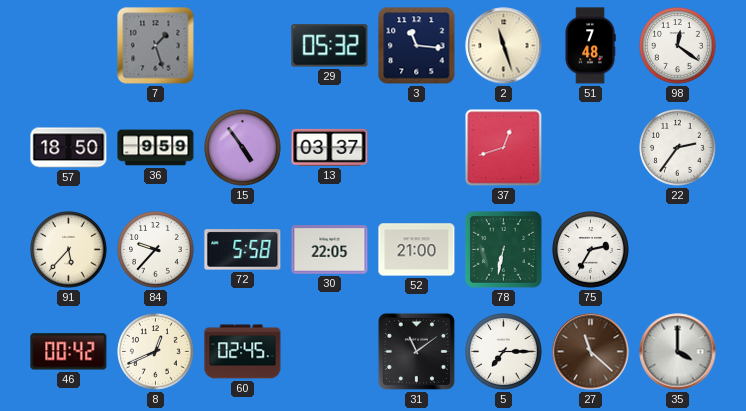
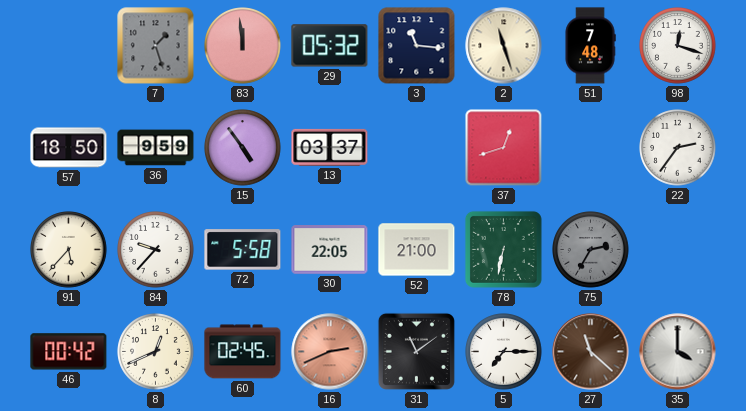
83: none -> 11:59 (243, 46)
98: 12:21 -> 12:18 (678, 46)
75 dial: white -> grey (591, 250)
16: none -> 2:41 (330, 352)
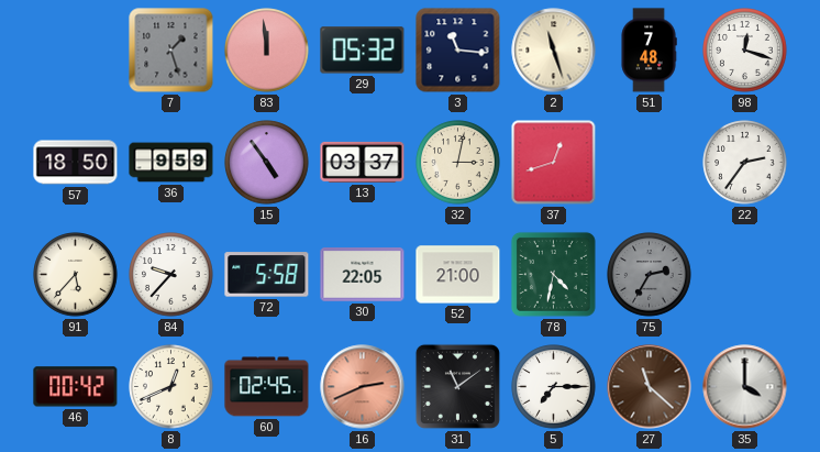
32: none -> 3:02 (458, 163)
78: 6:32 -> 4:32 (553, 274)
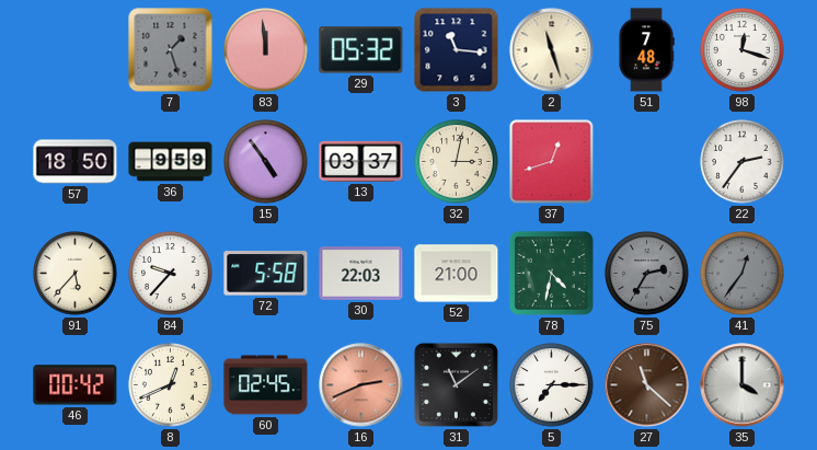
30: 22:05 -> 22:03 (361, 274)
41: none -> 12:36 (743, 274)
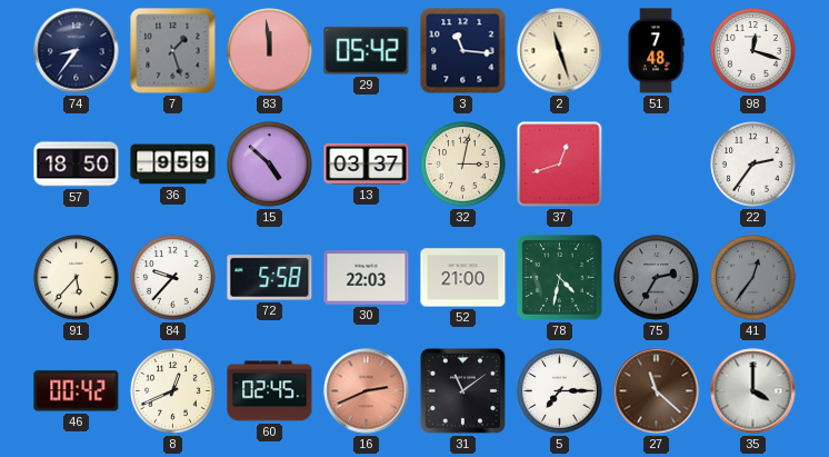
74: none -> 8:36 (77, 51)
29: 05:32 -> 05:42 (367, 51)
15: 4:54 -> 4:52 (270, 165)
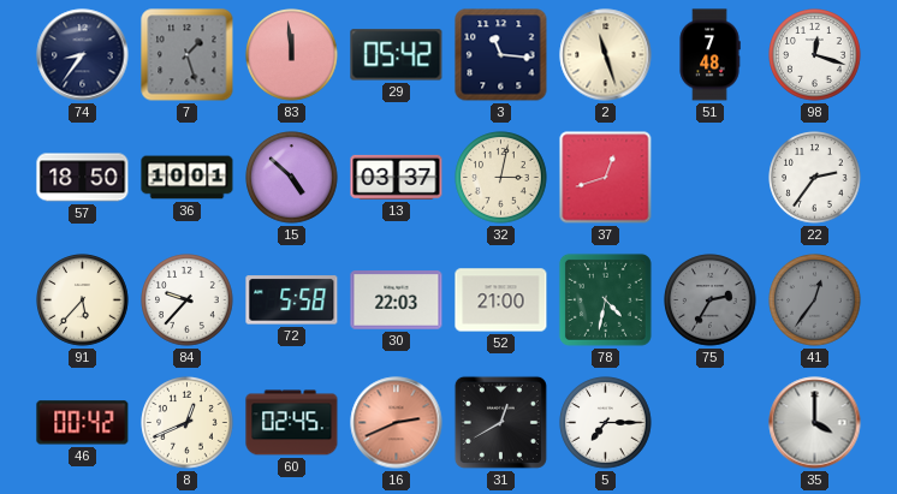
36: 9:59 -> 10:01 (188, 178)
31: 11:09 -> 12:40 (500, 422)
27: 11:22 -> none (657, 391)
